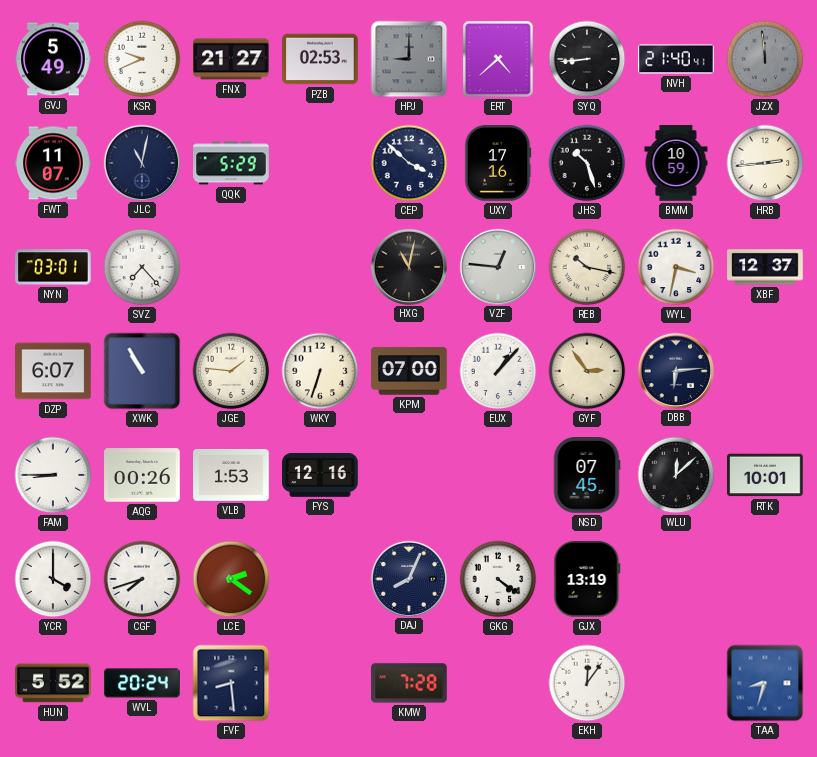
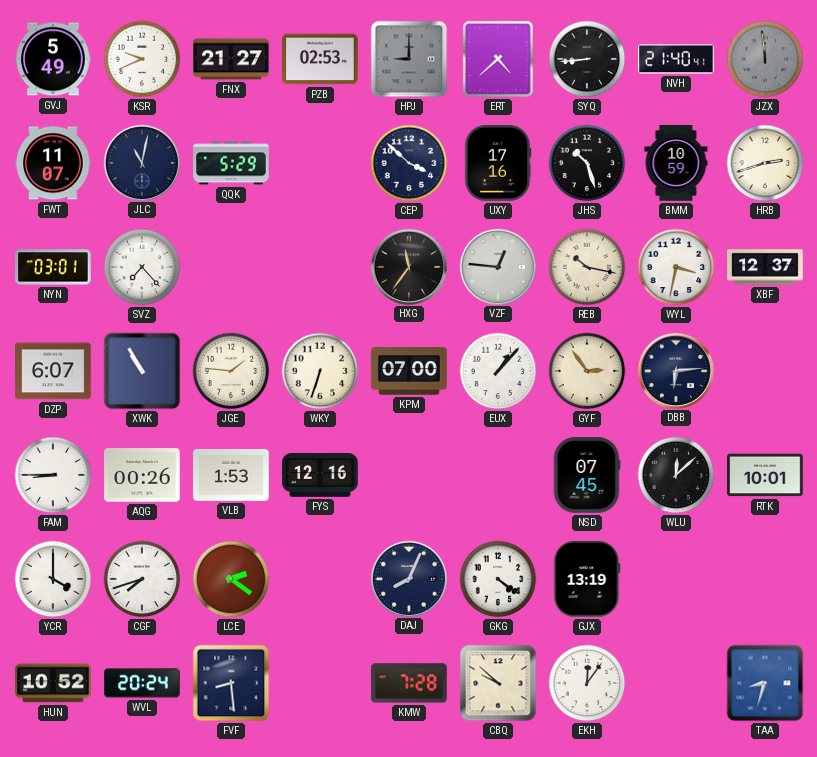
HRB: 2:44 -> 2:42 (765, 163)
HXG: 11:02 -> 11:36 (408, 266)
HUN: 5:52 -> 10:52 (53, 683)
CBQ: none -> 9:52 (498, 683)
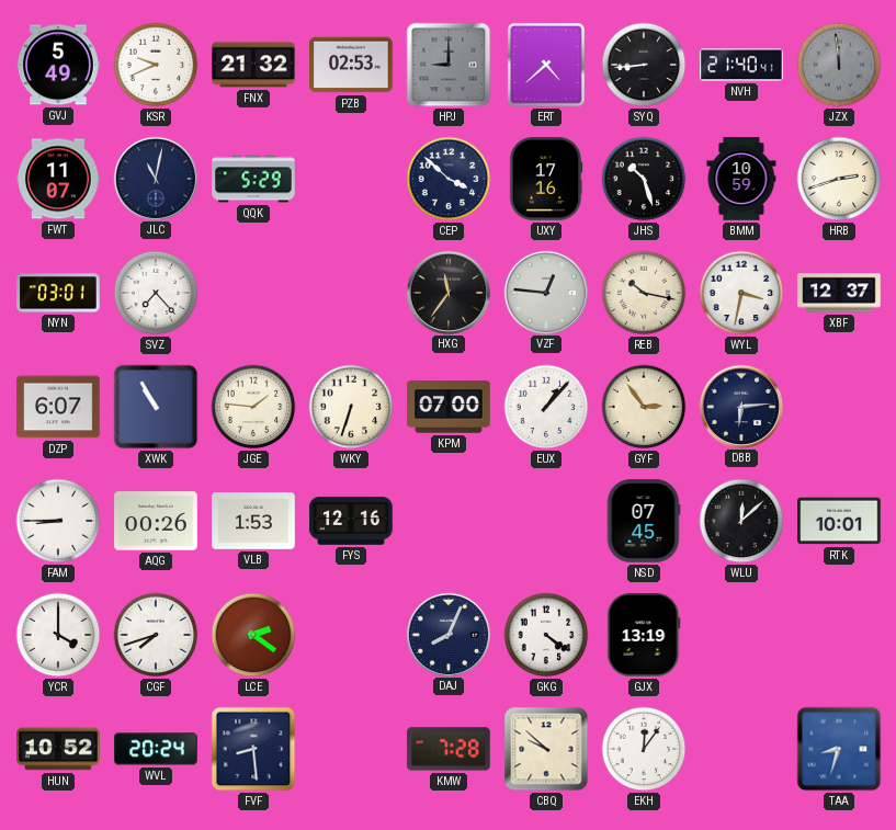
FNX: 21:27 -> 21:32 (253, 65)
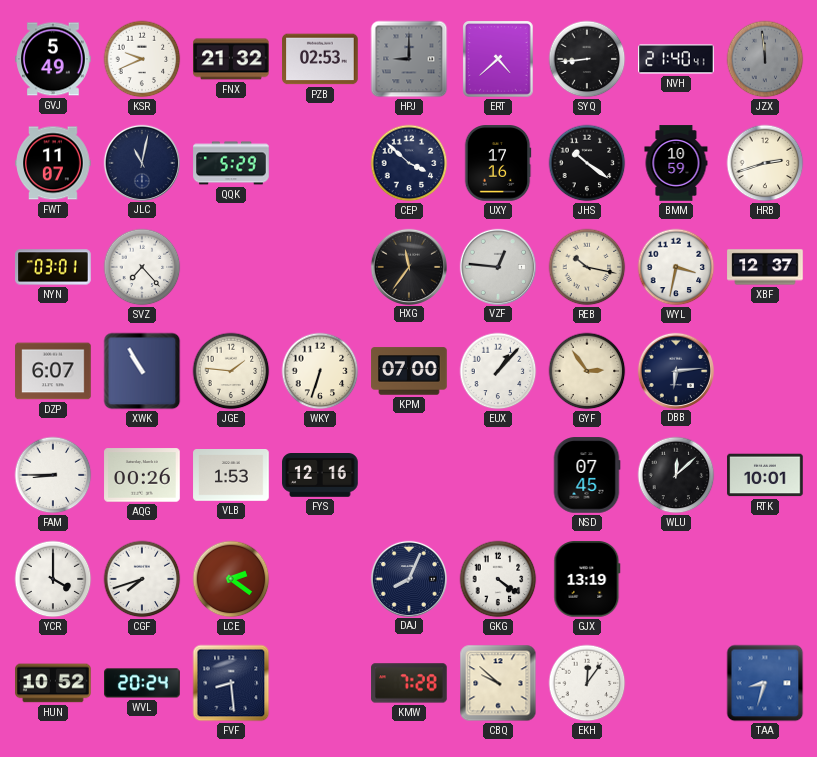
JHS: 10:27 -> 10:21 (587, 163)
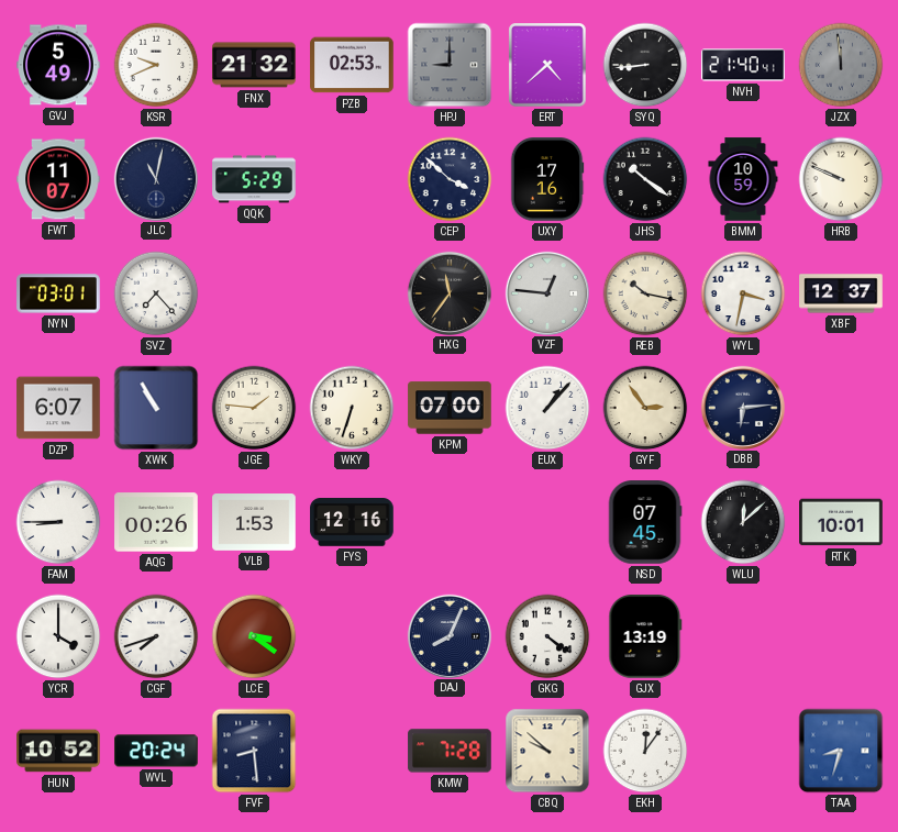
HRB: 2:42 -> 9:49 (841, 179)
LCE: 2:21 -> 3:21 (254, 636)
